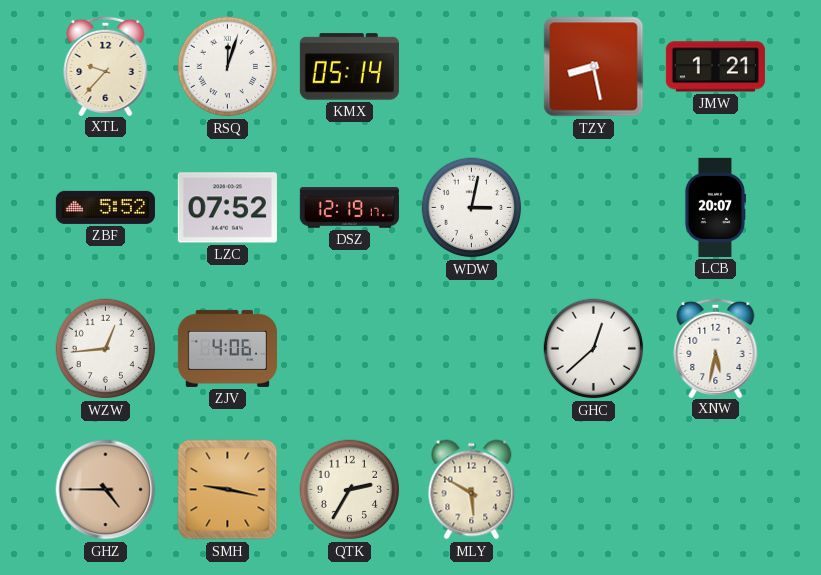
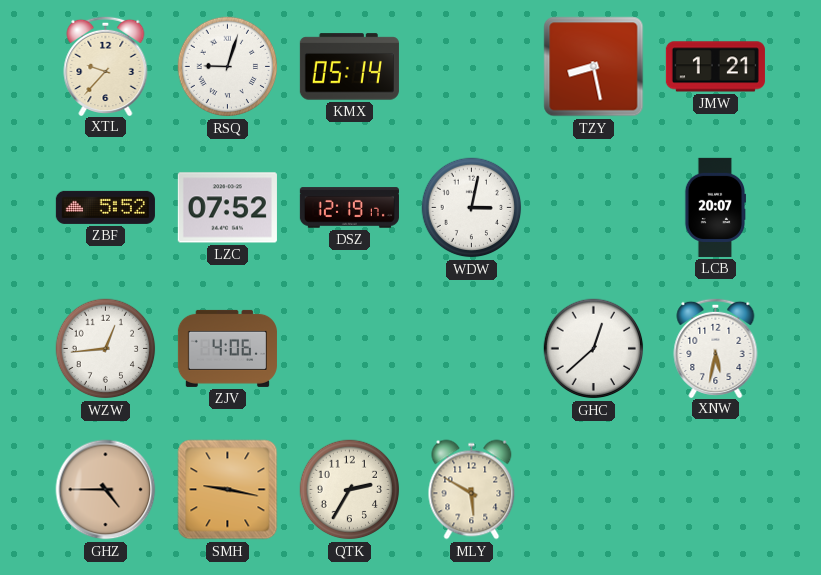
RSQ: 12:03 -> 9:03 (228, 67)
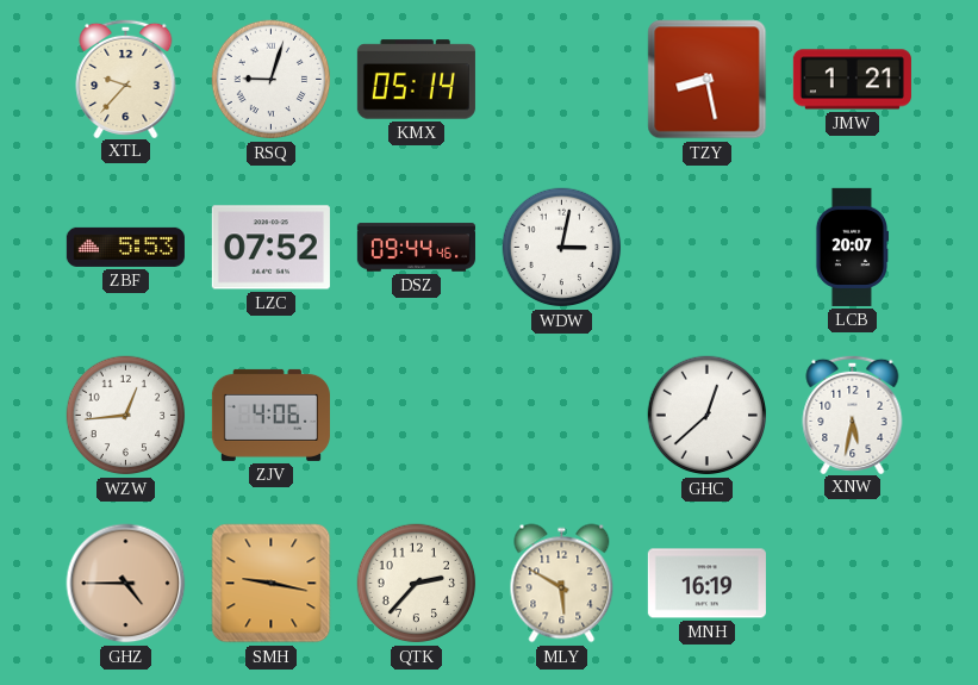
ZBF: 5:52 -> 5:53 (125, 247)
DSZ: 12:19 -> 09:44 (416, 248)
QTK: 2:35 -> 2:37 (417, 584)
MNH: none -> 16:19 (706, 584)
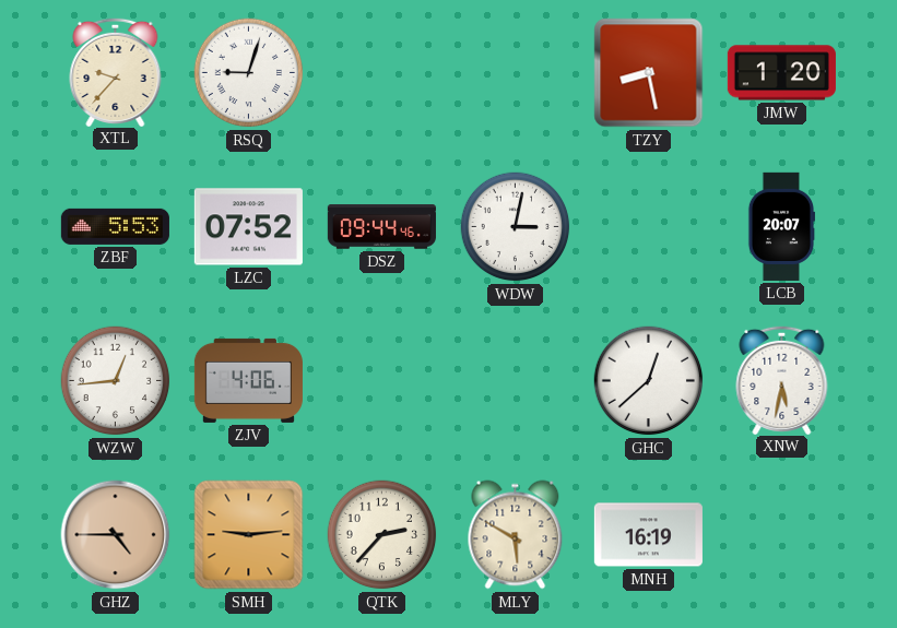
KMX: 05:14 -> none (416, 80)
JMW: 1:21 -> 1:20 (781, 73)
SMH: 9:17 -> 9:14 (249, 535)
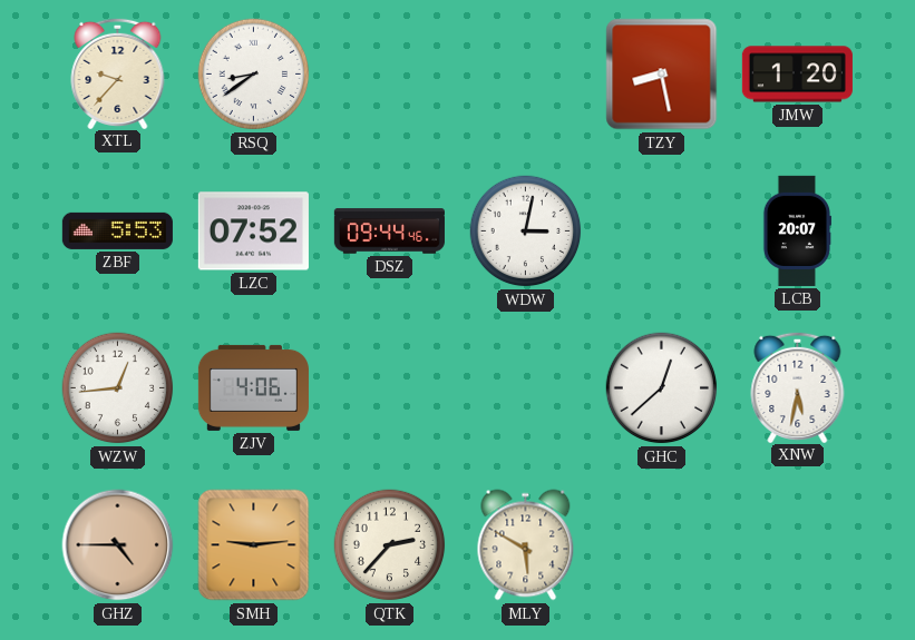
RSQ: 9:03 -> 8:39 (254, 75)
MNH: 16:19 -> none (648, 535)
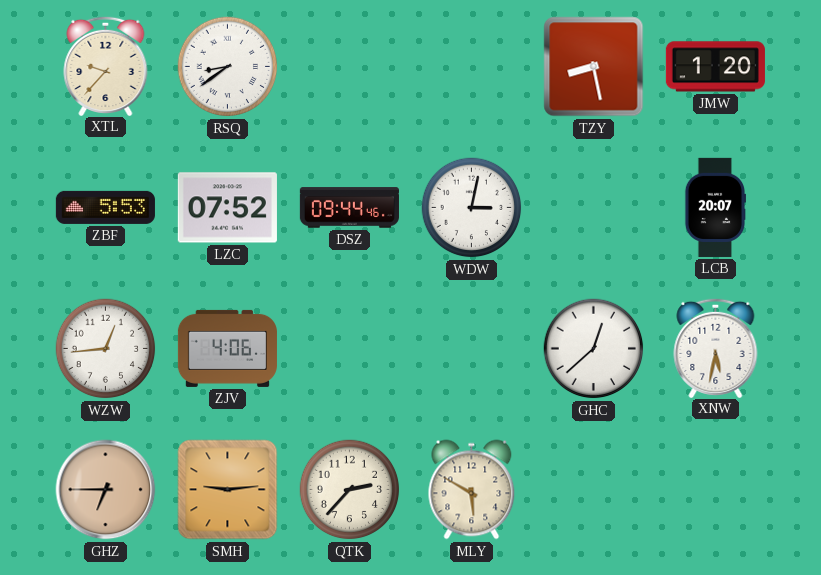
GHZ: 4:45 -> 6:45 (106, 490)
